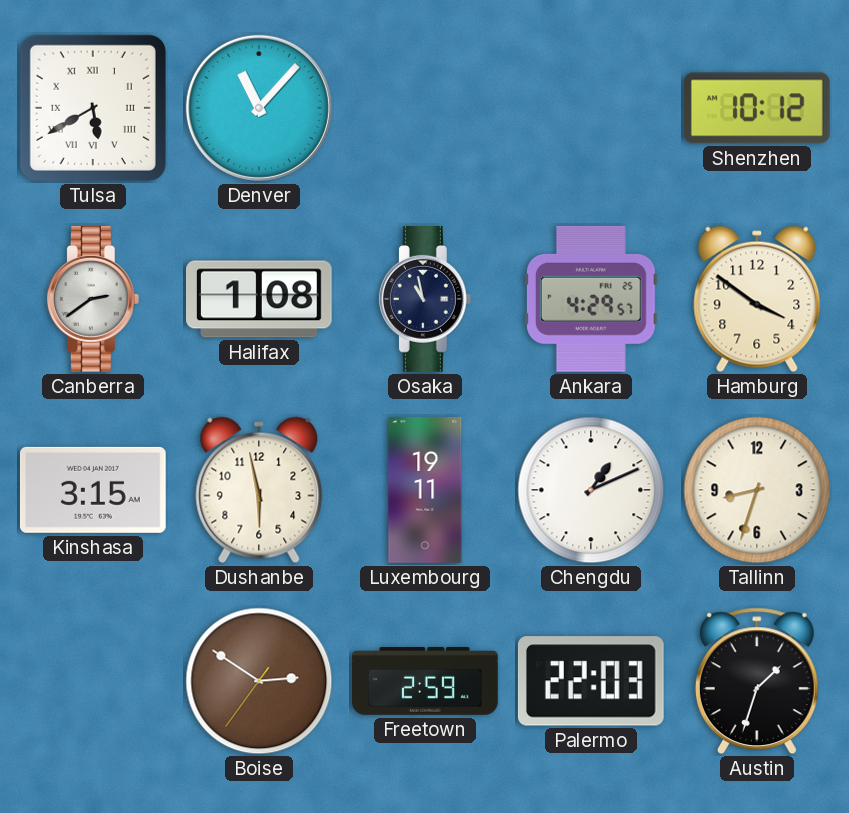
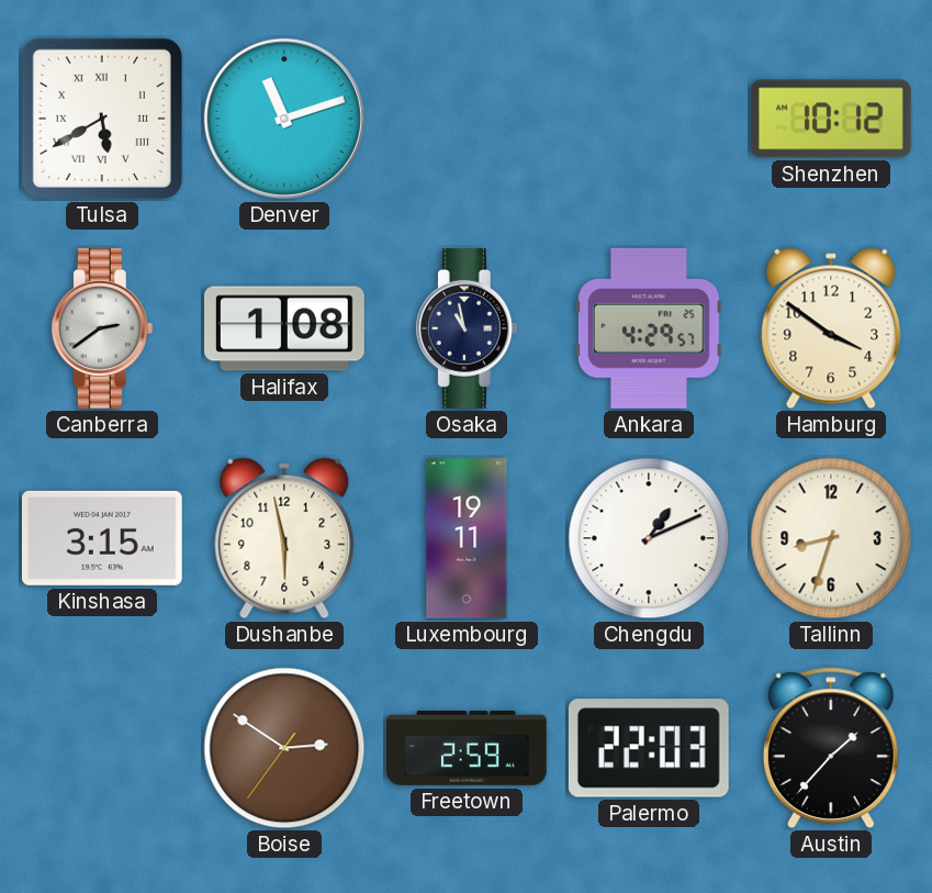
Denver: 11:07 -> 11:12 (284, 119)
Austin: 1:33 -> 1:37 (831, 748)
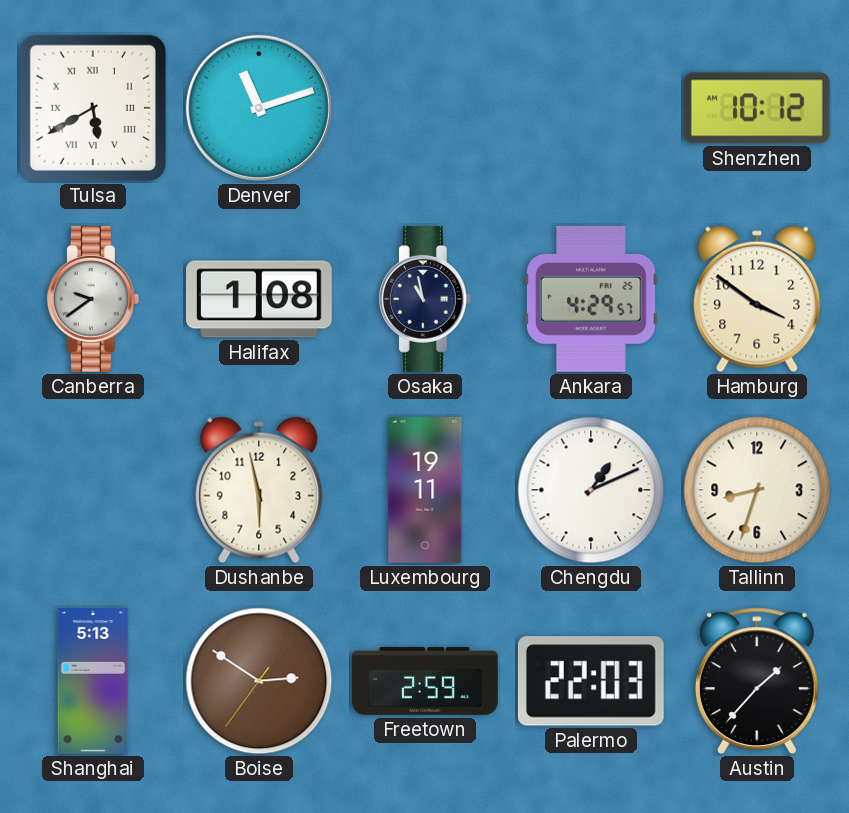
Canberra: 2:39 -> 9:39 (93, 300)
Kinshasa: 3:15 -> none (102, 538)
Shanghai: none -> 5:13 (93, 682)
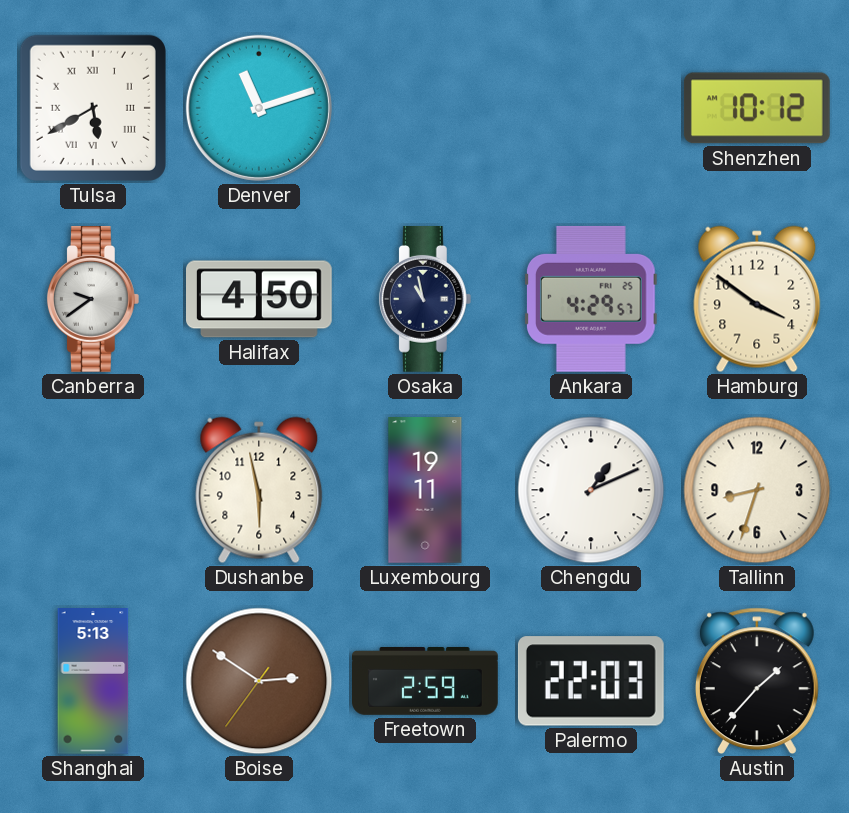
Halifax: 1:08 -> 4:50 (260, 299)
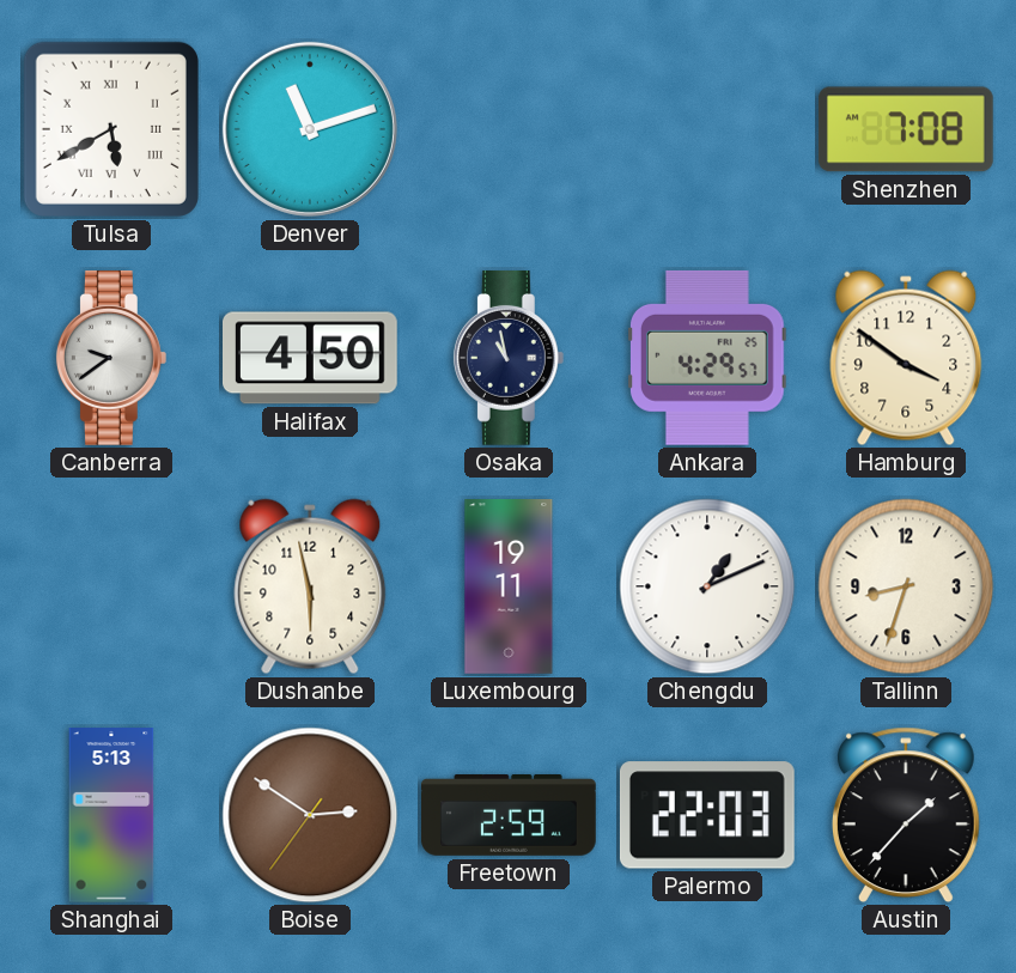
Shenzhen: 10:12 -> 7:08 (906, 129)
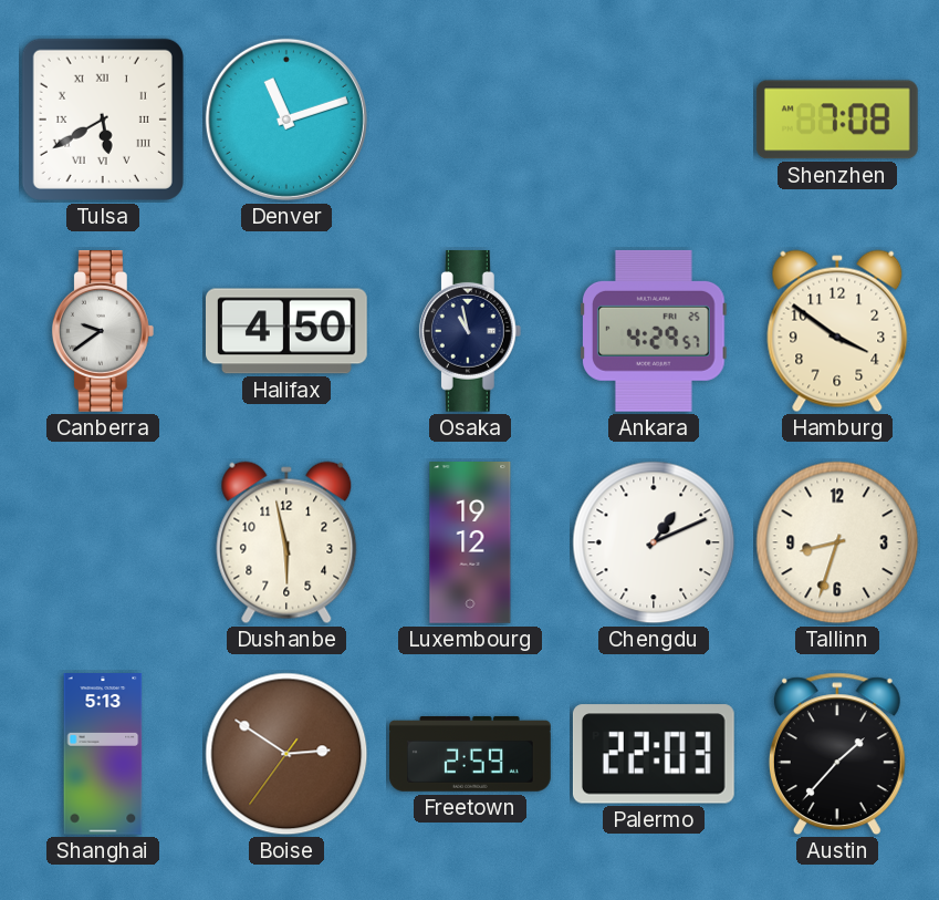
Luxembourg: 19:11 -> 19:12 (470, 544)
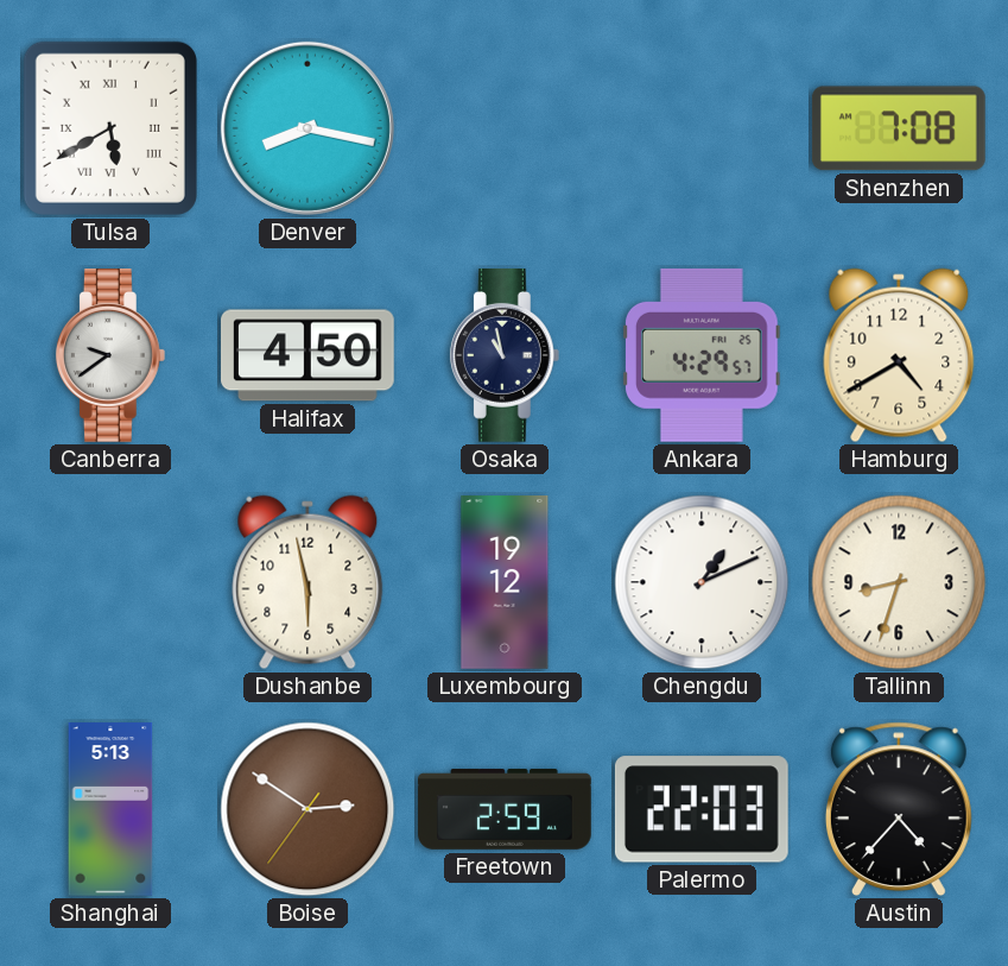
Denver: 11:12 -> 8:17 (308, 128)
Hamburg: 3:51 -> 4:40 (899, 355)
Austin: 1:37 -> 4:37 (899, 809)
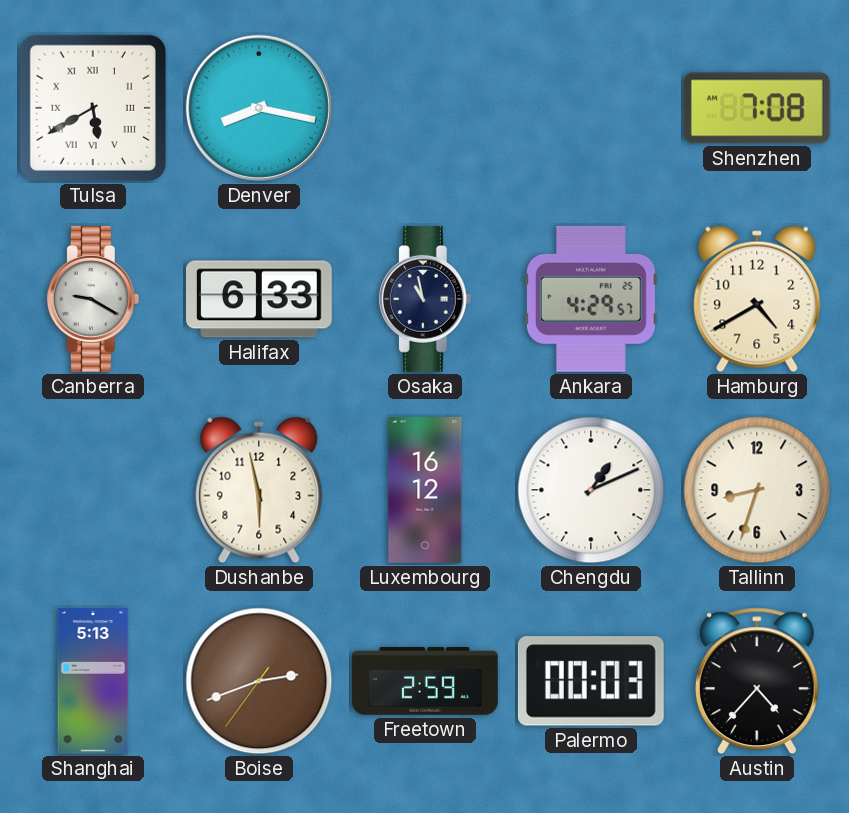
Canberra: 9:39 -> 9:20 (93, 300)
Halifax: 4:50 -> 6:33 (260, 299)
Luxembourg: 19:12 -> 16:12 (425, 491)
Boise: 2:50 -> 2:41 (259, 681)
Palermo: 22:03 -> 00:03 (591, 681)
